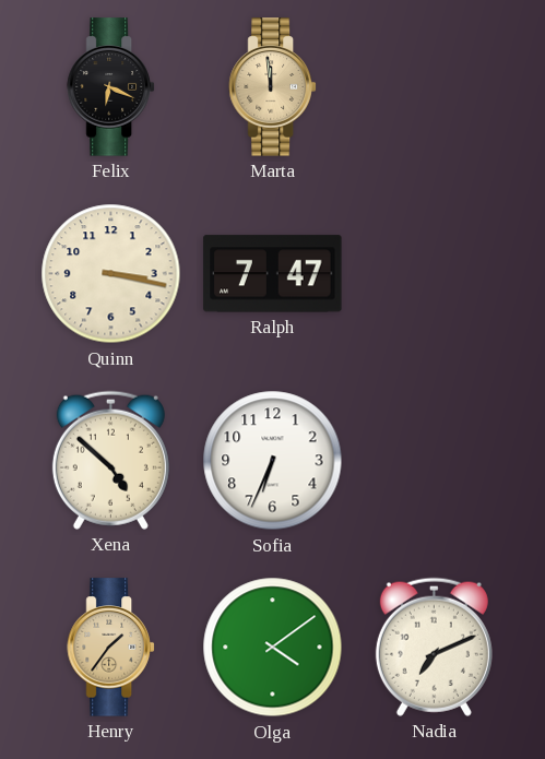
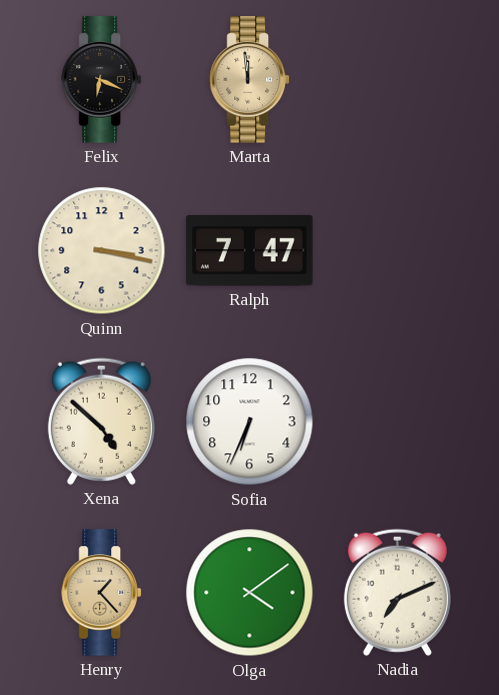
Henry: 1:36 -> 1:23 (102, 593)
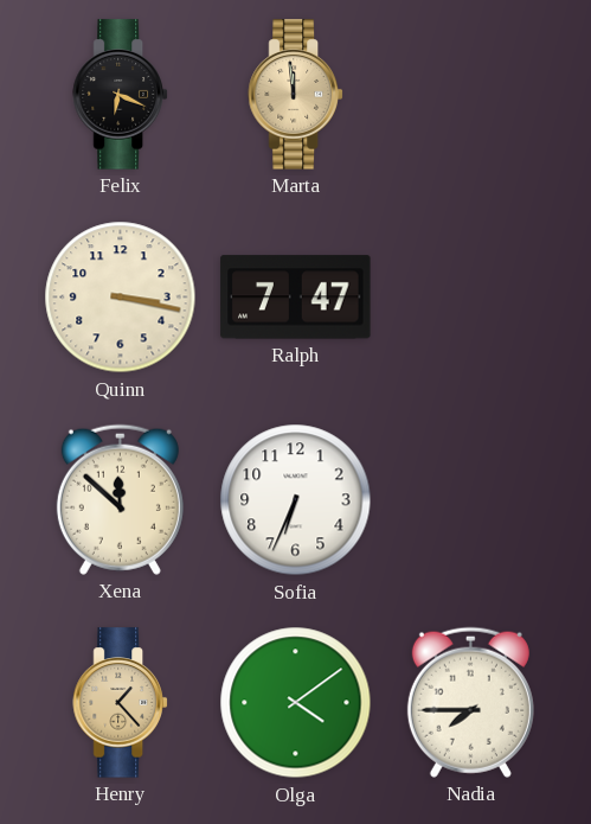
Xena: 4:52 -> 11:52 (120, 499)
Nadia: 7:11 -> 7:45 (470, 702)
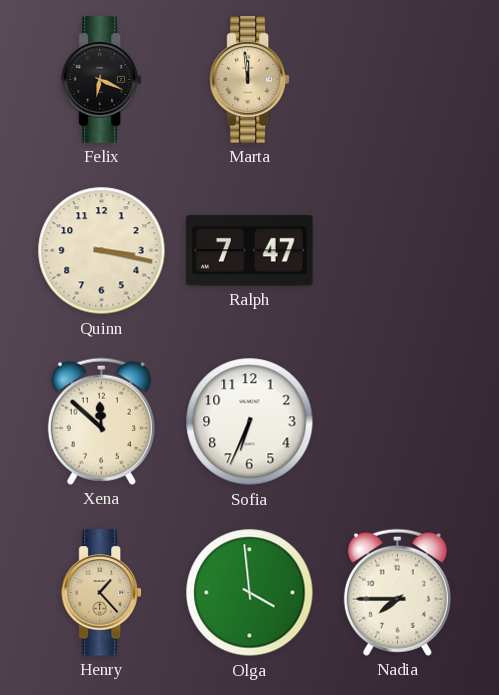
Olga: 4:09 -> 3:59 (250, 593)
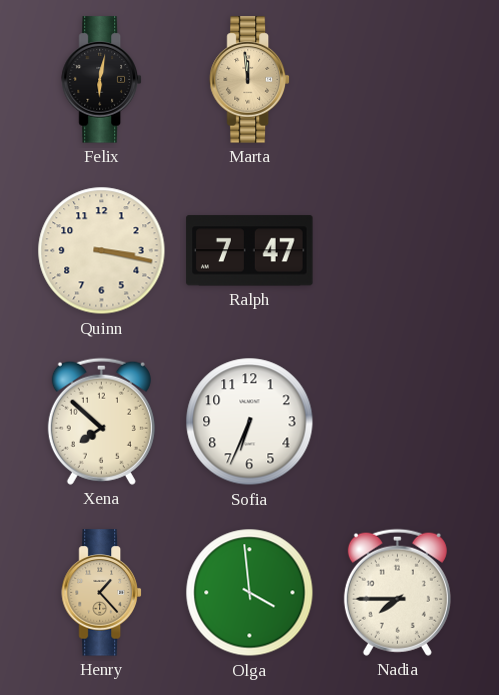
Felix: 6:19 -> 6:02 (102, 80)
Xena: 11:52 -> 7:52 (101, 421)
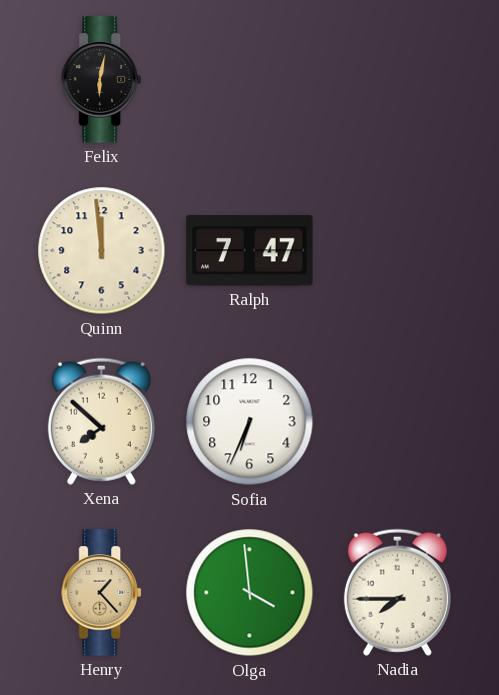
Marta: 11:59 -> none (250, 80)
Quinn: 3:17 -> 11:59 (102, 251)
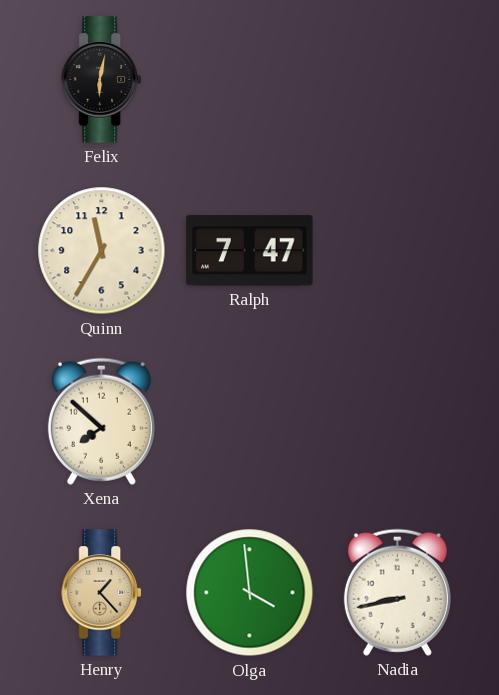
Quinn: 11:59 -> 11:35 (102, 251)
Sofia: 6:34 -> none (250, 422)
Nadia: 7:45 -> 8:43 (397, 592)
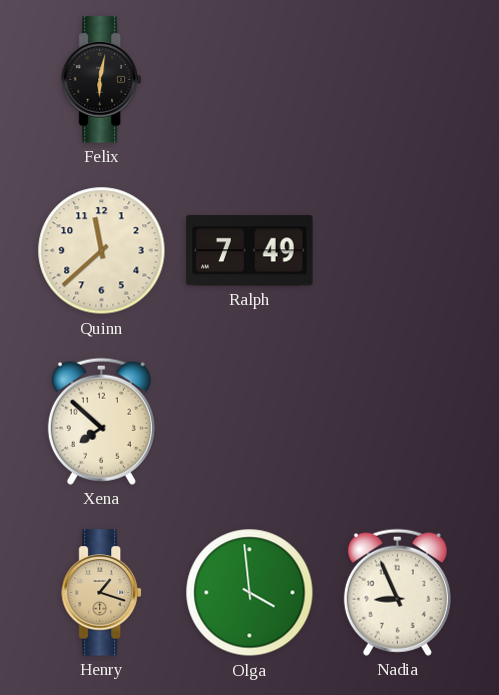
Quinn: 11:35 -> 11:38 (102, 251)
Ralph: 7:47 -> 7:49 (250, 251)
Henry: 1:23 -> 1:18 (102, 593)
Nadia: 8:43 -> 8:56 (397, 592)
